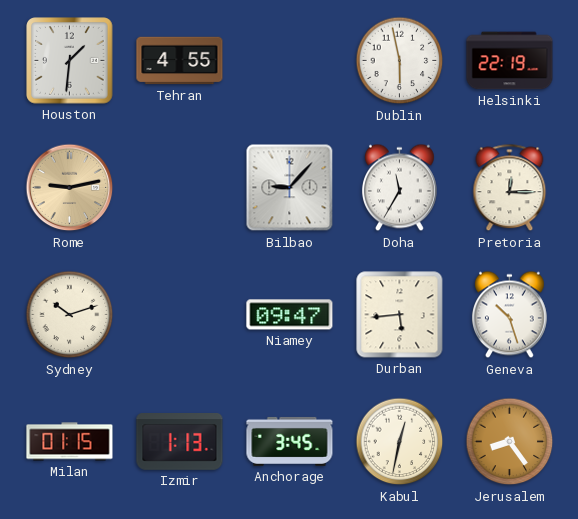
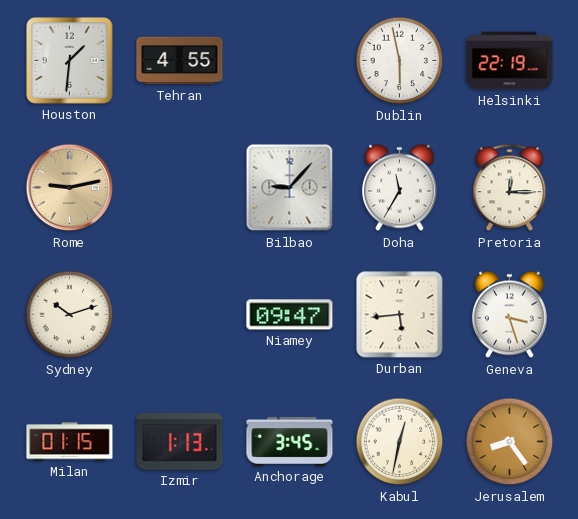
Geneva: 10:27 -> 3:27 (509, 315)
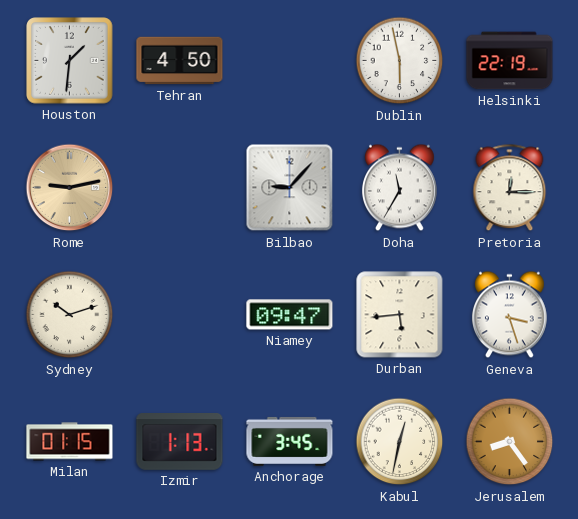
Tehran: 4:55 -> 4:50 (180, 61)
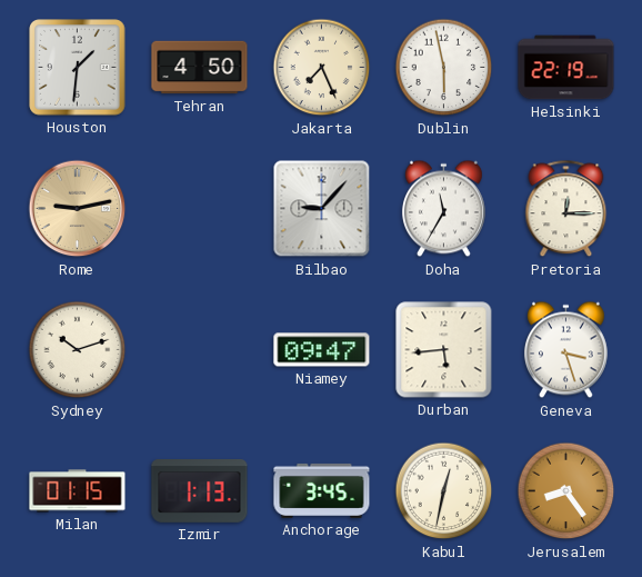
Jakarta: none -> 7:26 (322, 68)
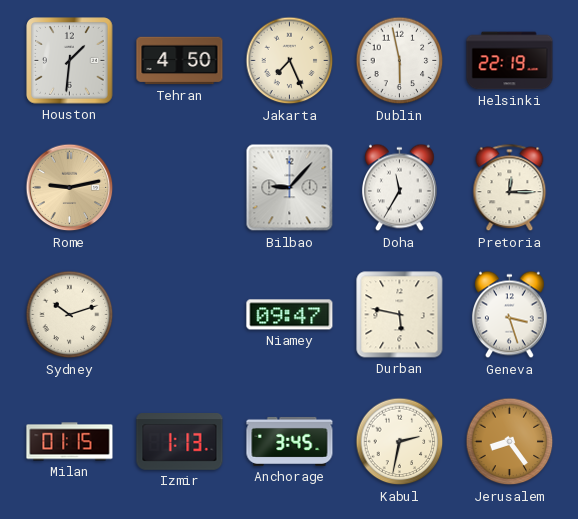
Durban: 5:44 -> 5:47 (400, 315)
Kabul: 12:32 -> 2:32 (400, 442)
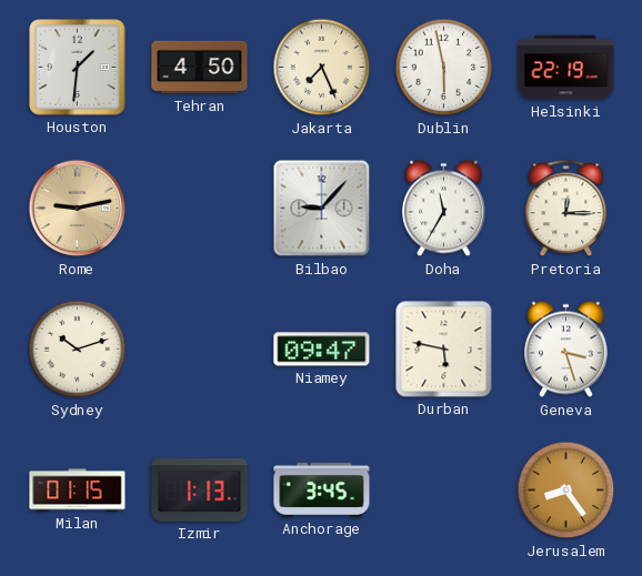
Kabul: 2:32 -> none (400, 442)
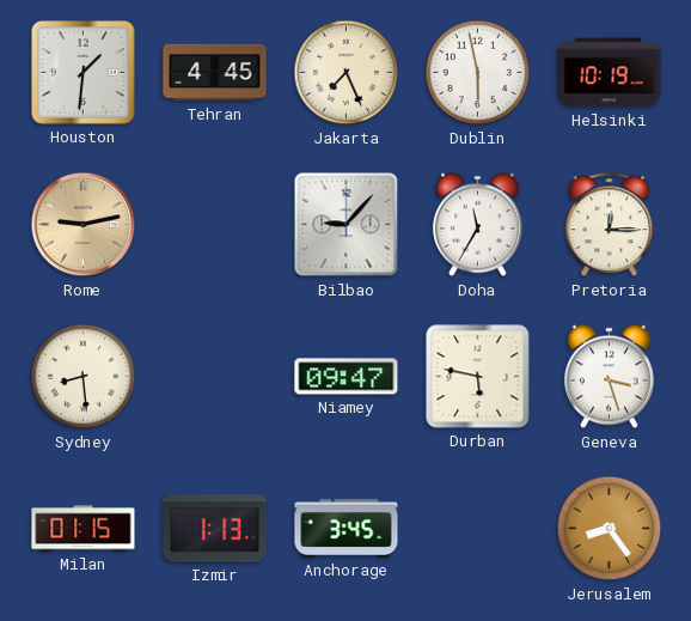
Tehran: 4:50 -> 4:45 (215, 73)
Helsinki: 22:19 -> 10:19 (610, 73)
Sydney: 10:12 -> 8:29 (84, 377)
